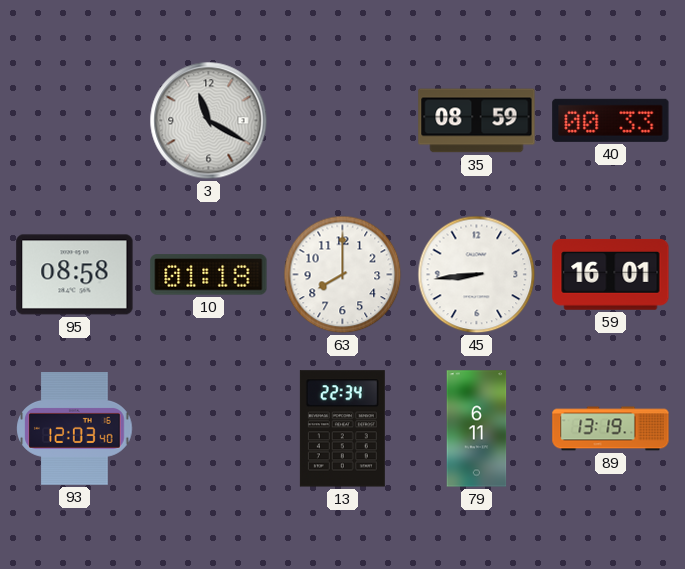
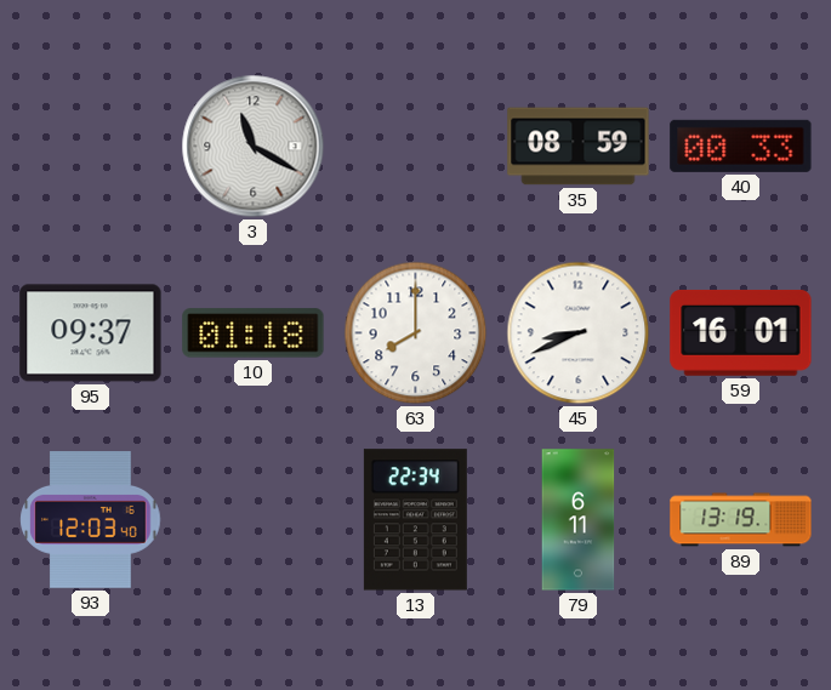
95: 08:58 -> 09:37 (91, 333)
45: 8:44 -> 8:41 (579, 333)
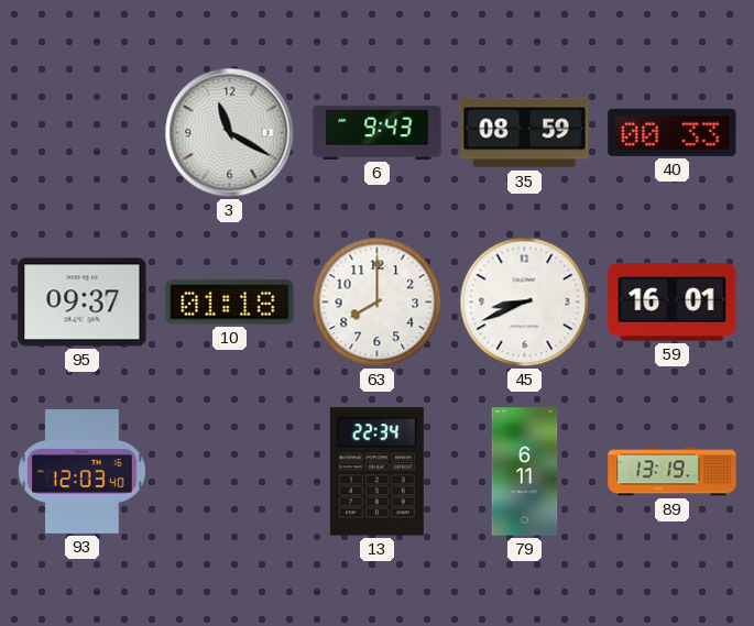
6: none -> 9:43 (378, 132)
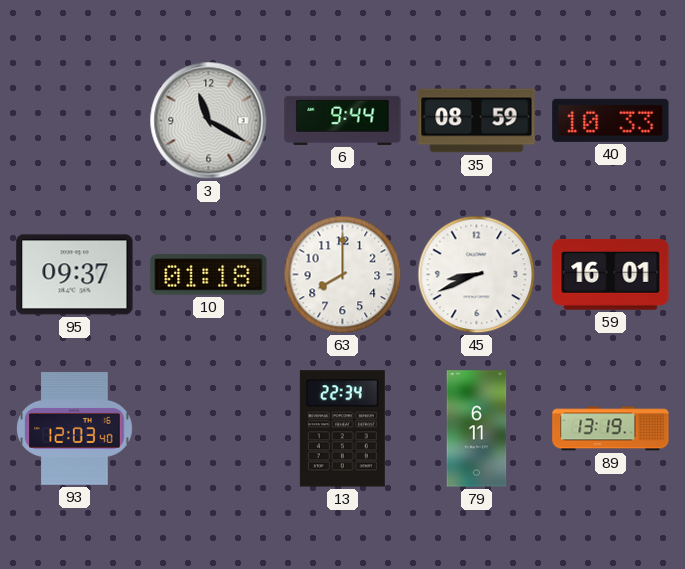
6: 9:43 -> 9:44 (343, 120)
40: 00:33 -> 10:33 (611, 120)
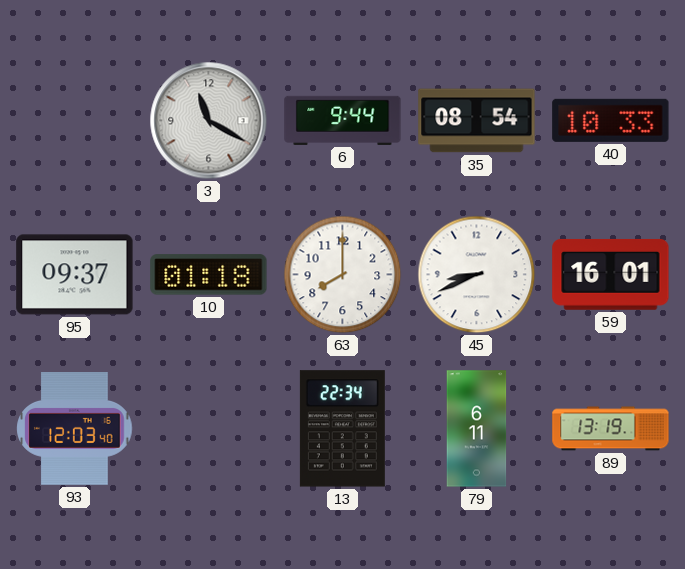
35: 08:59 -> 08:54 (477, 121)
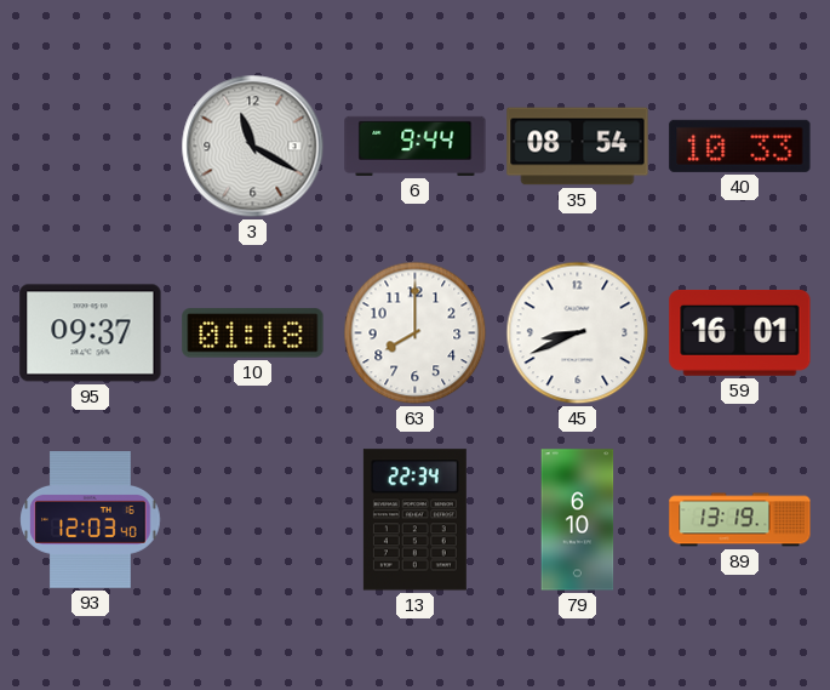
79: 6:11 -> 6:10 (578, 520)
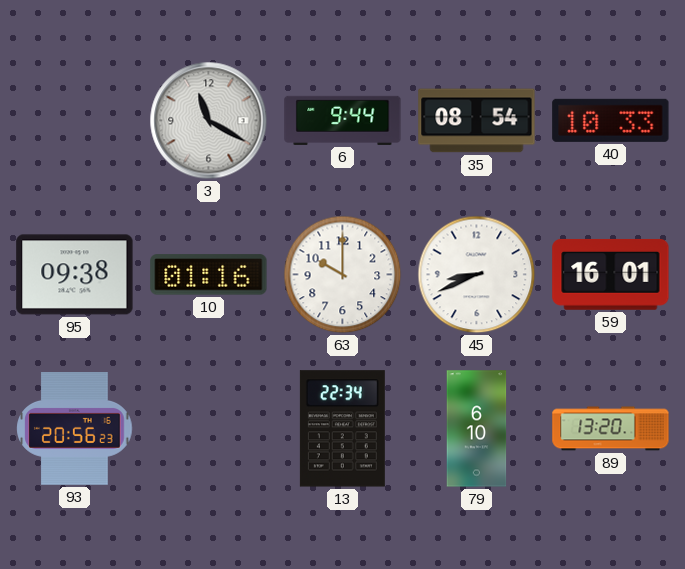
95: 09:37 -> 09:38 (75, 275)
10: 01:18 -> 01:16 (209, 275)
63: 8:00 -> 10:00 (343, 275)
93: 12:03 -> 20:56 (75, 429)
89: 13:19 -> 13:20 (611, 429)
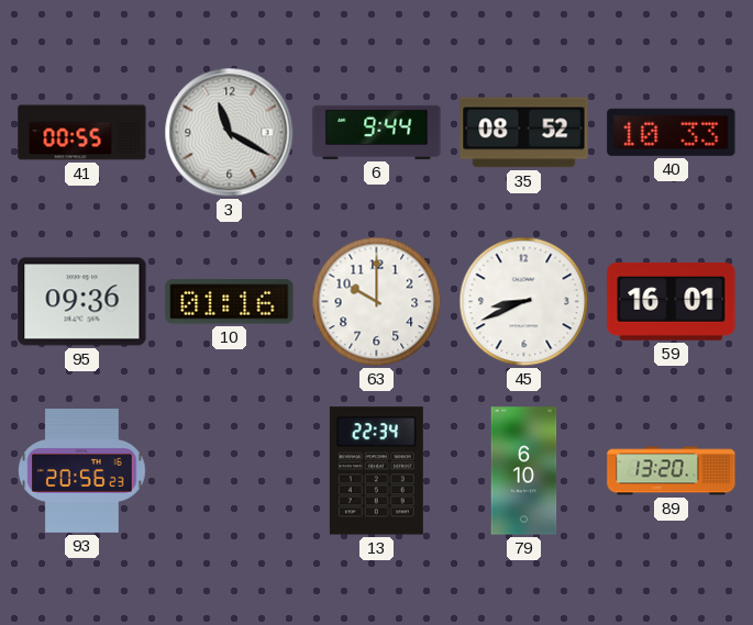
41: none -> 00:55 (82, 133)
35: 08:54 -> 08:52 (524, 133)
95: 09:38 -> 09:36 (82, 302)
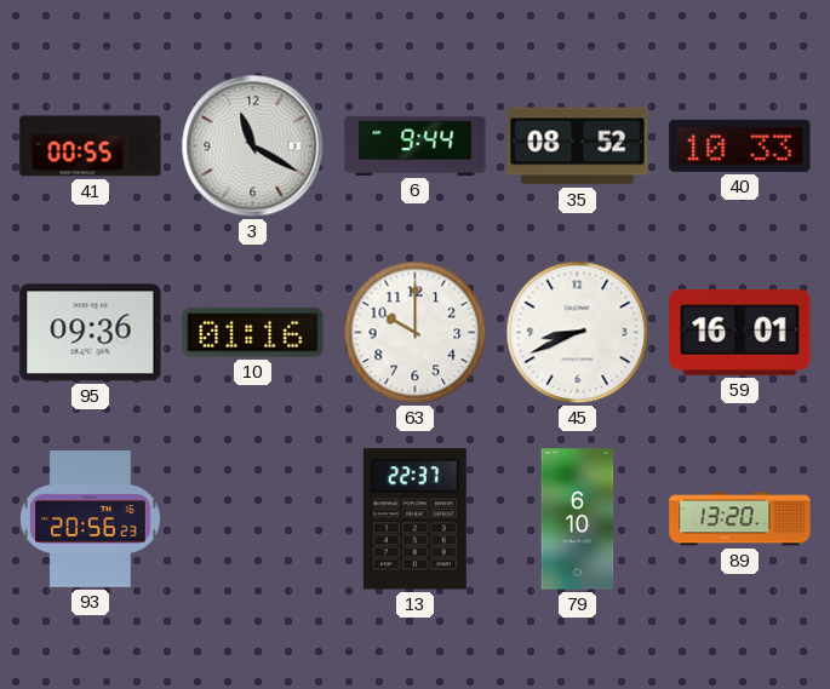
13: 22:34 -> 22:37 (414, 519)
